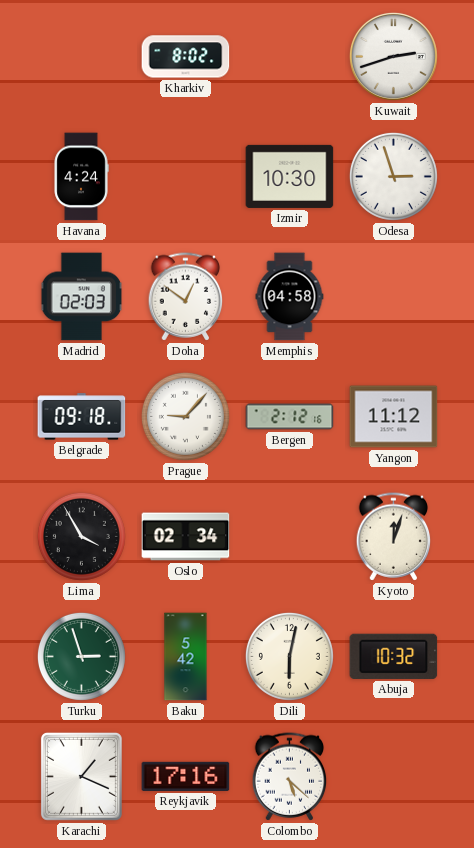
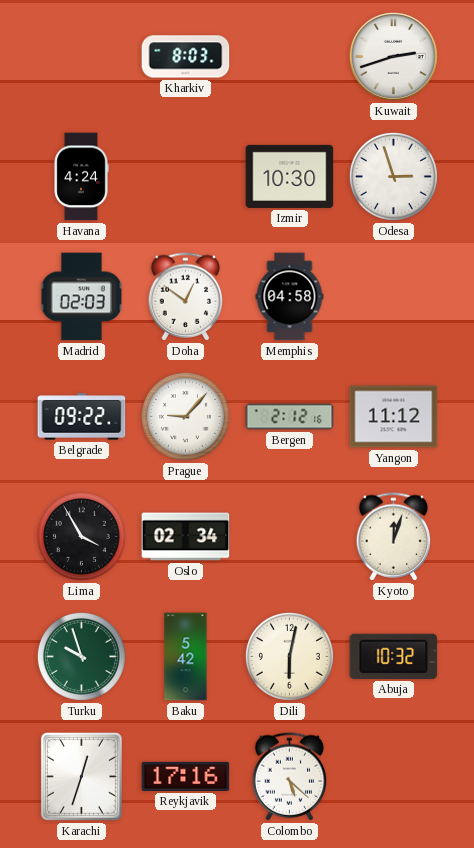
Kharkiv: 8:02 -> 8:03 (186, 57)
Belgrade: 09:18 -> 09:22 (82, 417)
Turku: 2:57 -> 9:57 (81, 656)
Karachi: 1:19 -> 12:33 (81, 776)
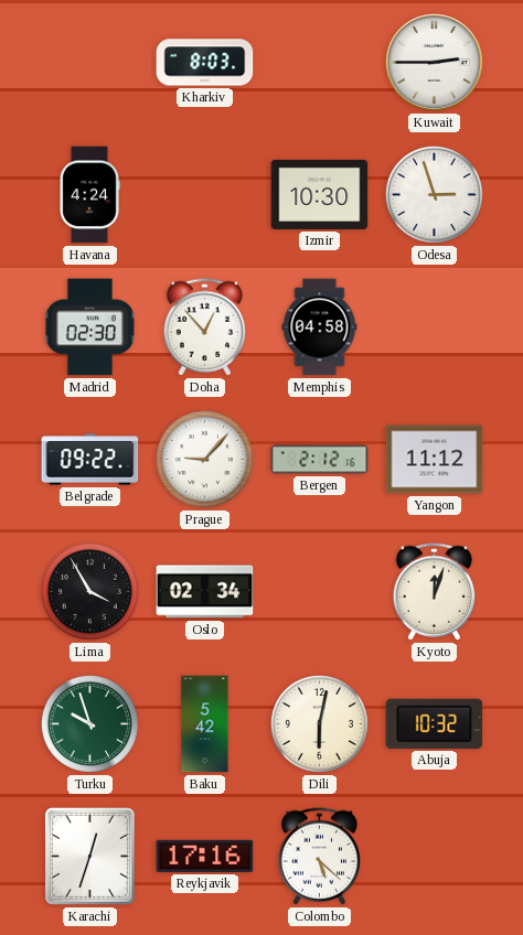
Kuwait: 2:42 -> 2:45 (434, 62)
Madrid: 02:03 -> 02:30 (90, 327)
Doha: 12:51 -> 12:53 (205, 327)
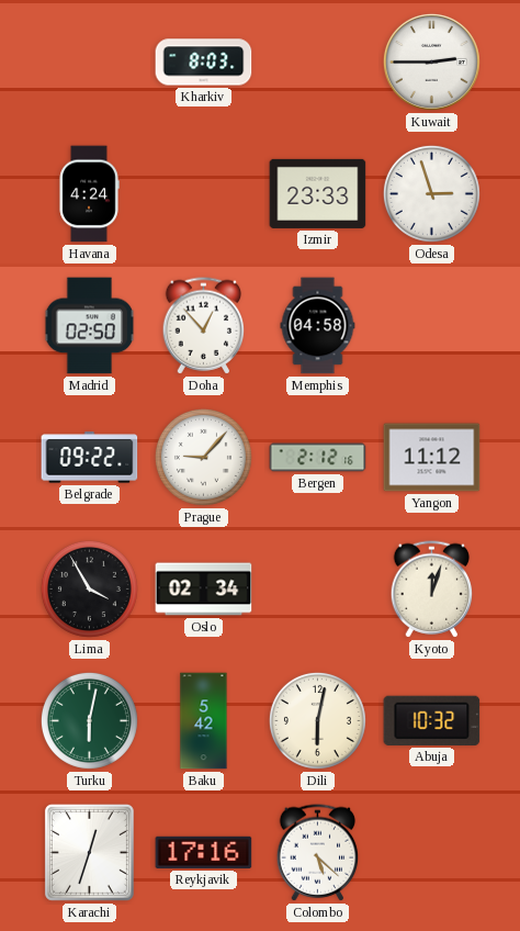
Izmir: 10:30 -> 23:33 (318, 193)
Madrid: 02:30 -> 02:50 (90, 326)
Turku: 9:57 -> 6:02 (89, 720)
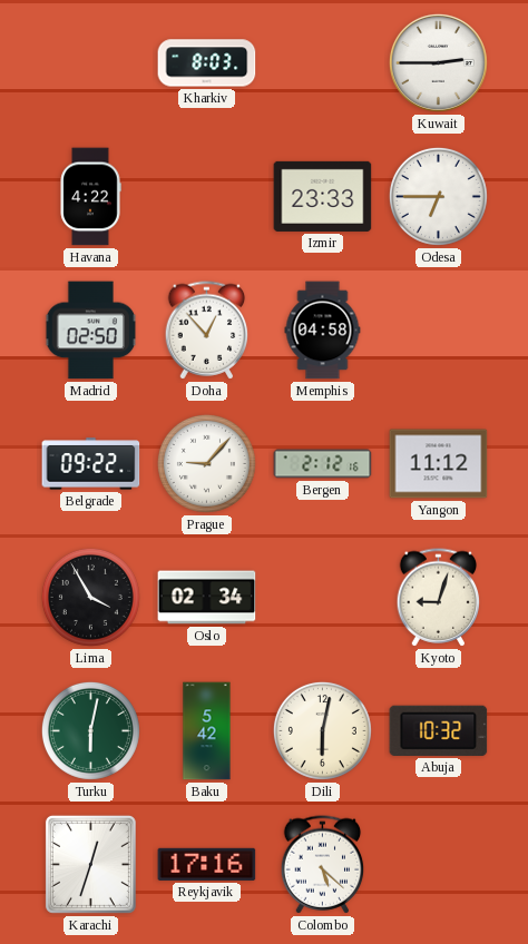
Havana: 4:24 -> 4:22 (90, 197)
Odesa: 2:57 -> 6:45 (438, 196)
Kyoto: 12:03 -> 9:03 (439, 598)
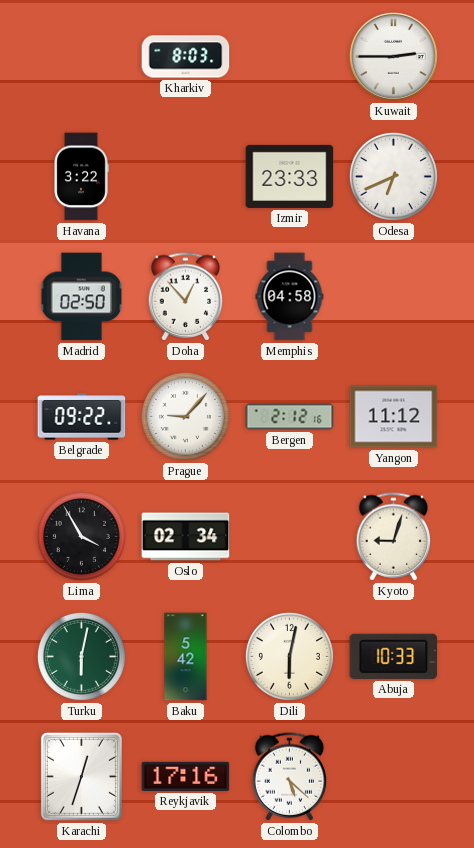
Havana: 4:22 -> 3:22 (81, 177)
Odesa: 6:45 -> 6:41 (393, 176)
Abuja: 10:32 -> 10:33 (394, 656)
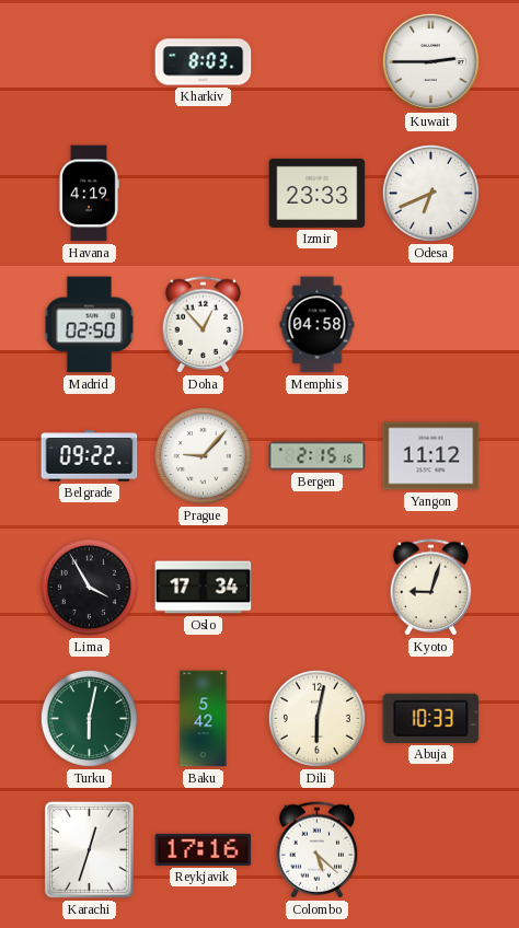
Havana: 3:22 -> 4:19 (89, 194)
Bergen: 2:12 -> 2:15 (318, 456)
Oslo: 02:34 -> 17:34 (204, 588)
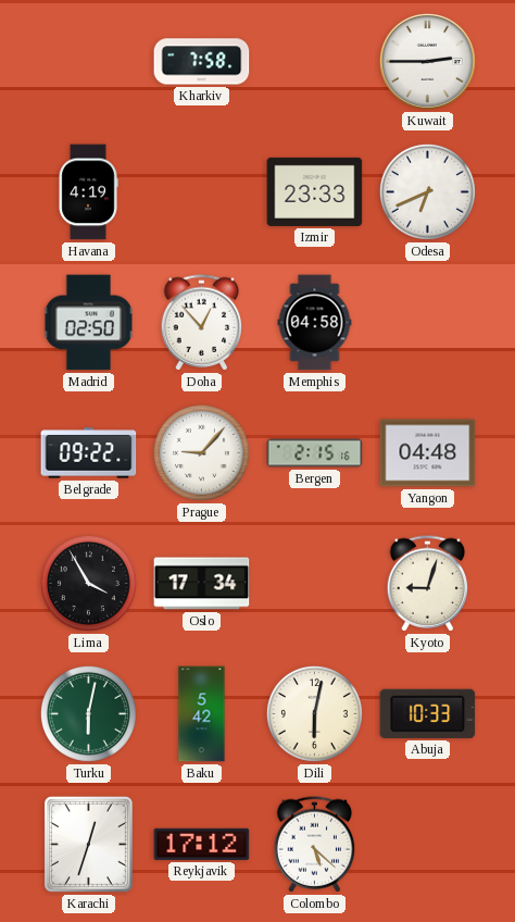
Kharkiv: 8:03 -> 7:58 (202, 62)
Yangon: 11:12 -> 04:48 (428, 453)
Reykjavik: 17:16 -> 17:12 (202, 844)
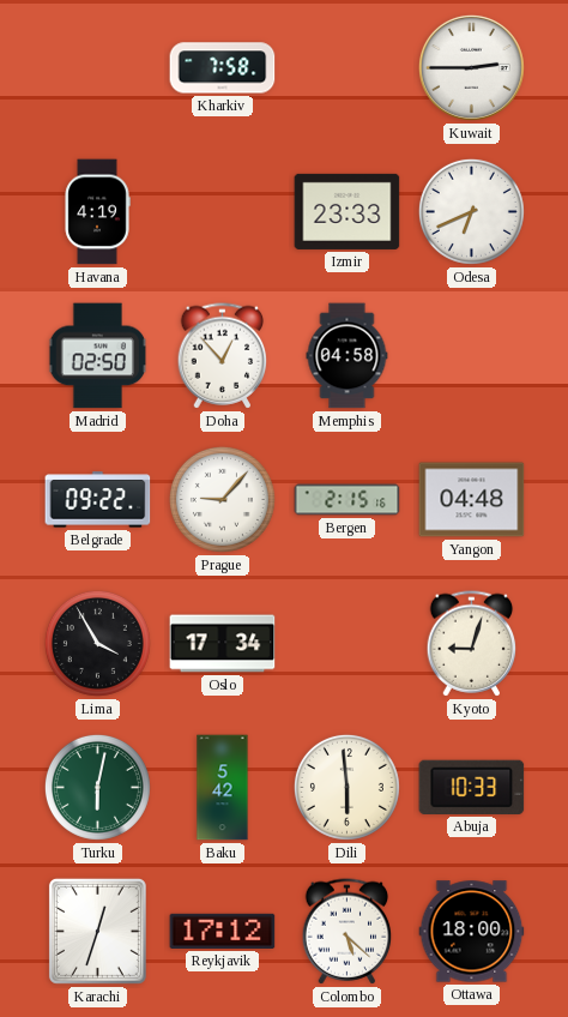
Dili: 6:02 -> 5:59 (346, 787)
Ottawa: none -> 18:00 (472, 932)
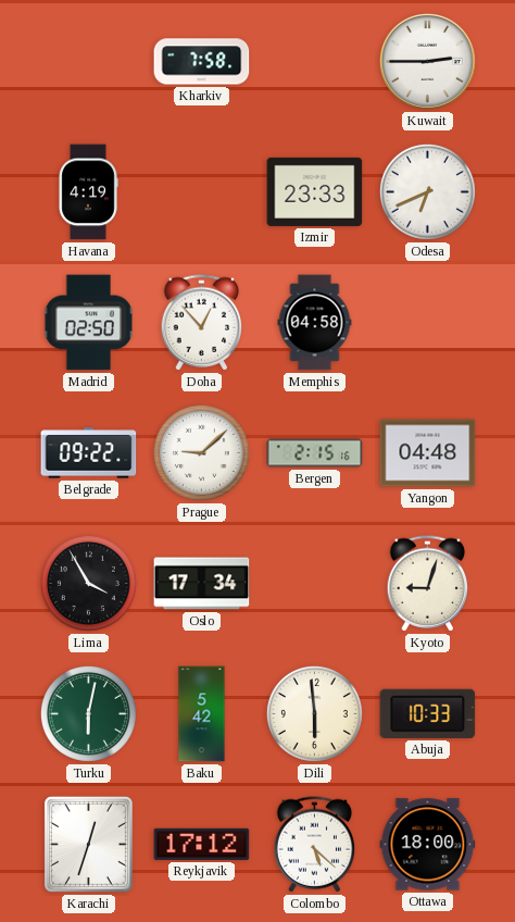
Prague: 9:07 -> 9:08 (201, 452)
